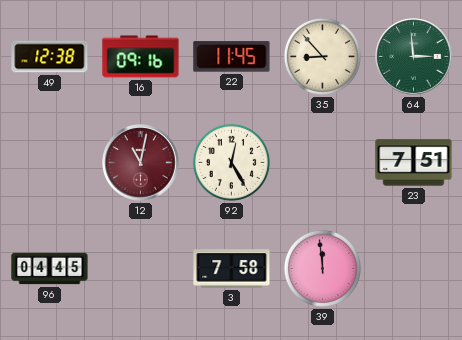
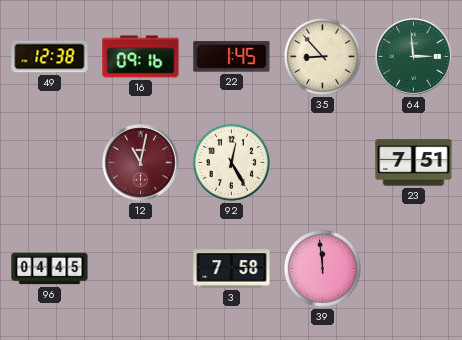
22: 11:45 -> 1:45 (232, 57)
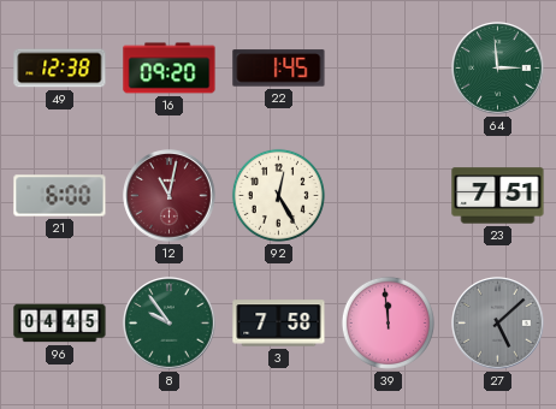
16: 09:16 -> 09:20 (170, 69)
35: 8:53 -> none (322, 56)
21: none -> 6:00 (60, 196)
8: none -> 9:54 (170, 324)
27: none -> 5:08 (498, 324)
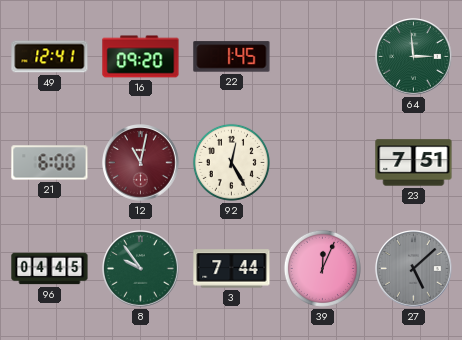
49: 12:38 -> 12:41 (50, 57)
3: 7:58 -> 7:44 (232, 269)
39: 11:59 -> 12:04 (322, 268)
